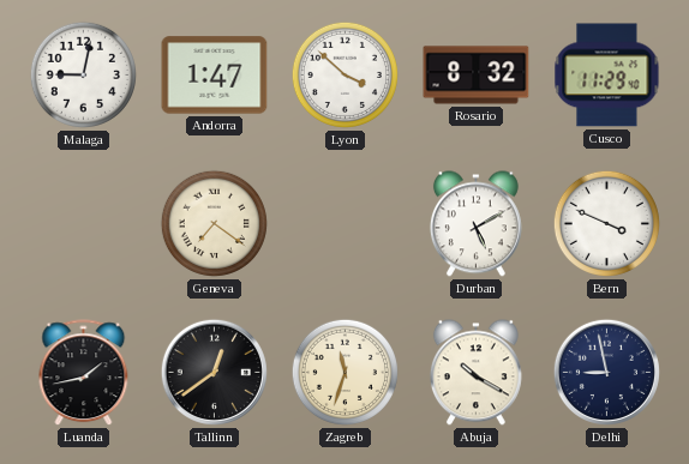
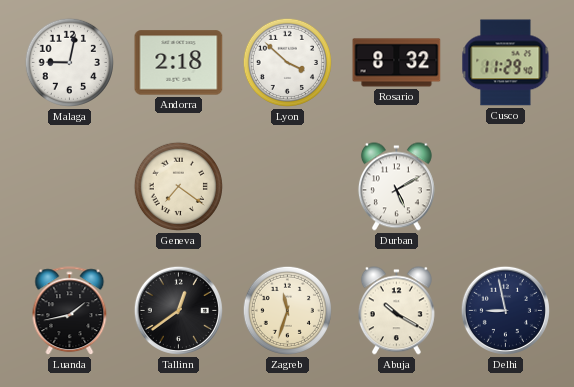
Andorra: 1:47 -> 2:18 (179, 63)
Bern: 3:49 -> none (606, 223)
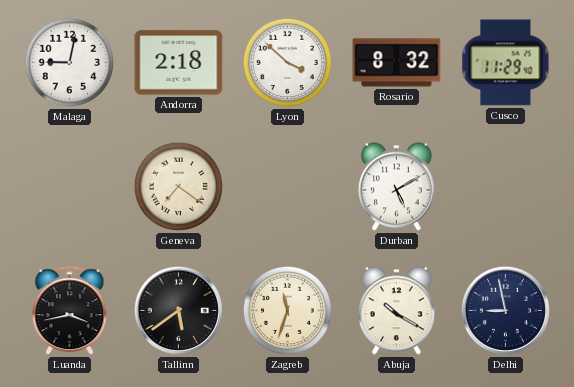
Luanda: 1:43 -> 3:43 (70, 311)
Tallinn: 12:39 -> 5:39 (178, 310)
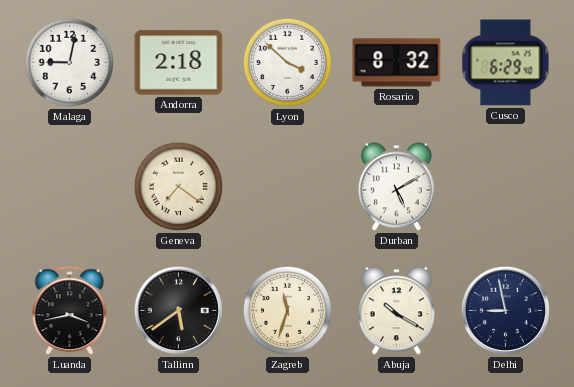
Cusco: 11:29 -> 6:29 (506, 63)
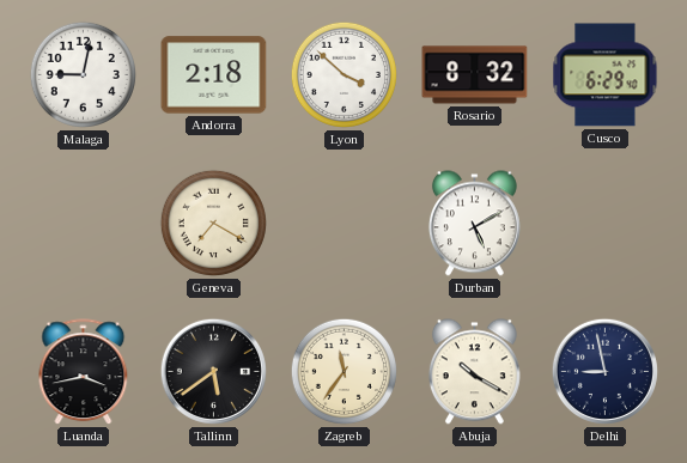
Geneva: 7:21 -> 7:20 (213, 223)
Zagreb: 11:33 -> 11:36 (343, 371)
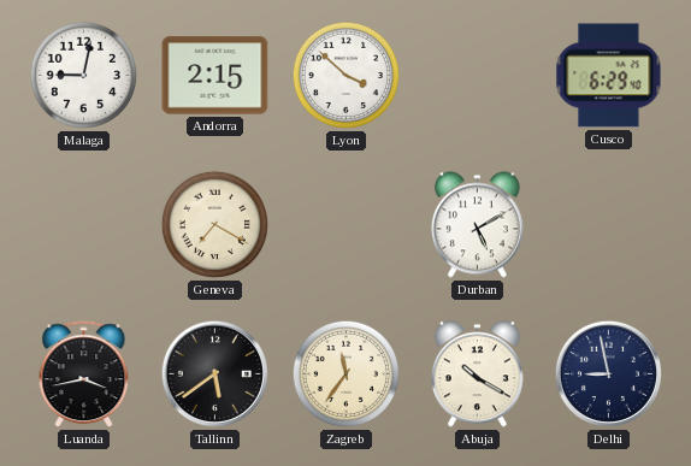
Andorra: 2:18 -> 2:15 (215, 76)
Rosario: 8:32 -> none (475, 75)
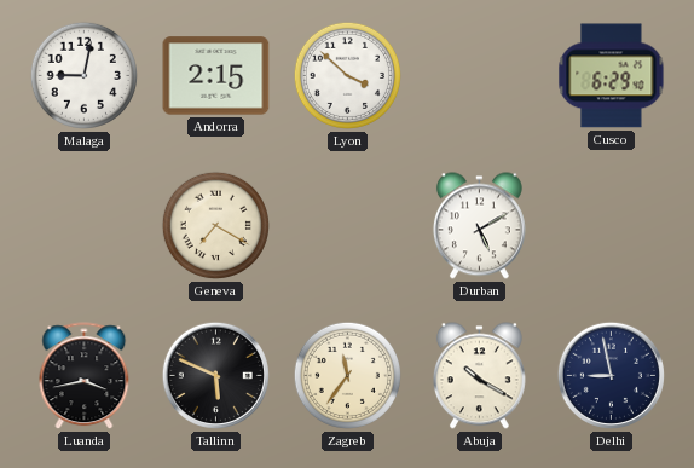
Tallinn: 5:39 -> 5:49 (215, 375)
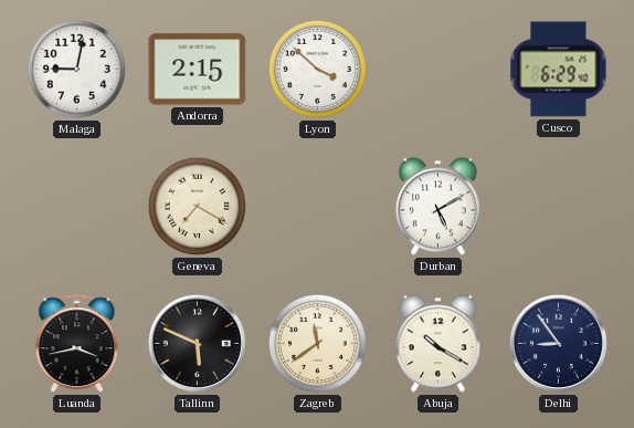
Zagreb: 11:36 -> 11:39 (317, 343)
Delhi: 8:58 -> 8:54 (558, 343)
